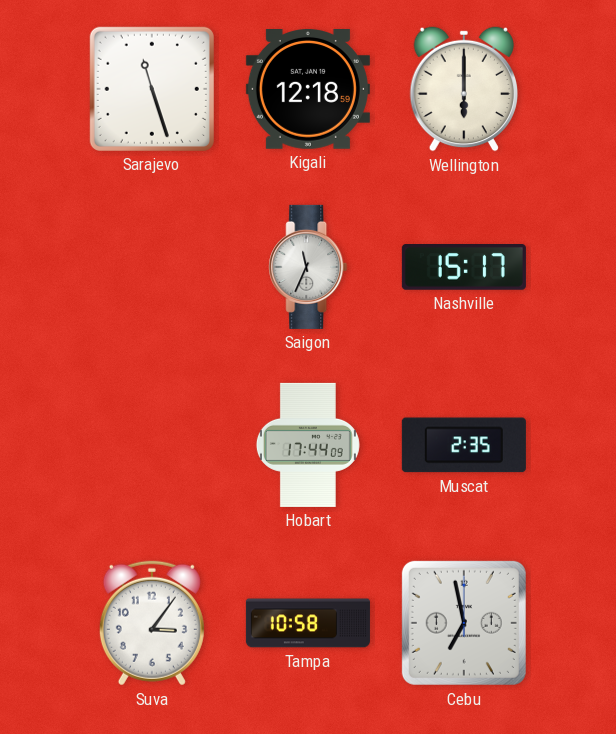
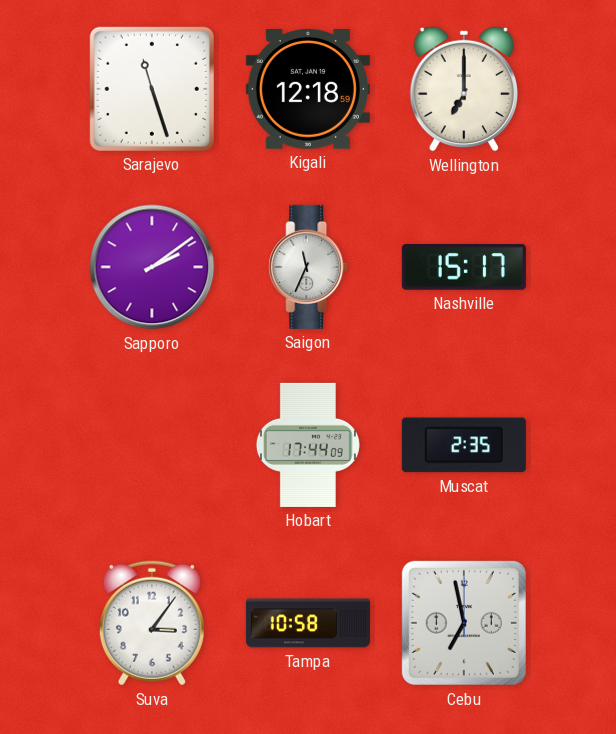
Wellington: 6:00 -> 7:00 (463, 89)
Sapporo: none -> 2:09 (152, 267)
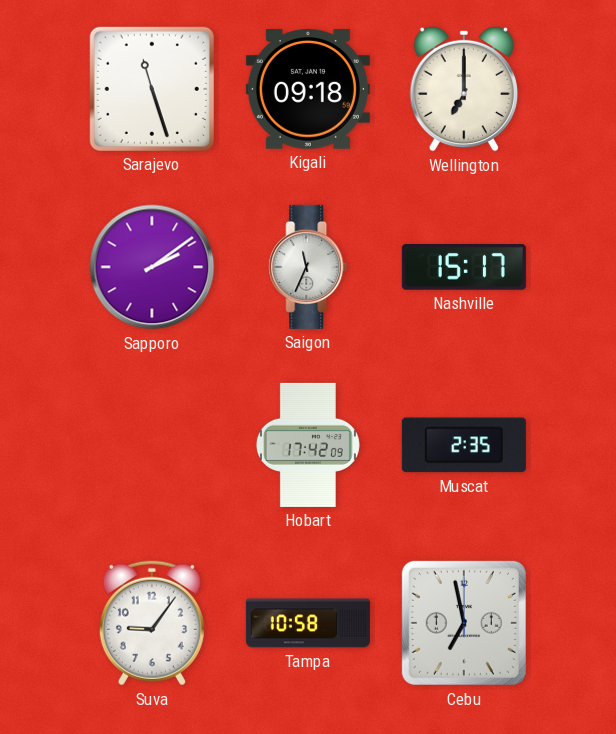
Kigali: 12:18 -> 09:18 (308, 90)
Hobart: 17:44 -> 17:42 (308, 445)
Suva: 3:06 -> 9:06 (152, 623)
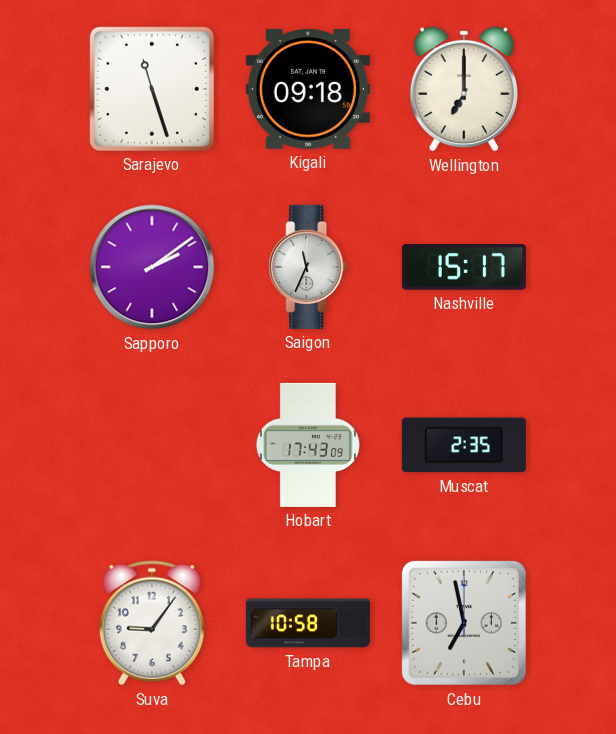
Hobart: 17:42 -> 17:43 (308, 445)
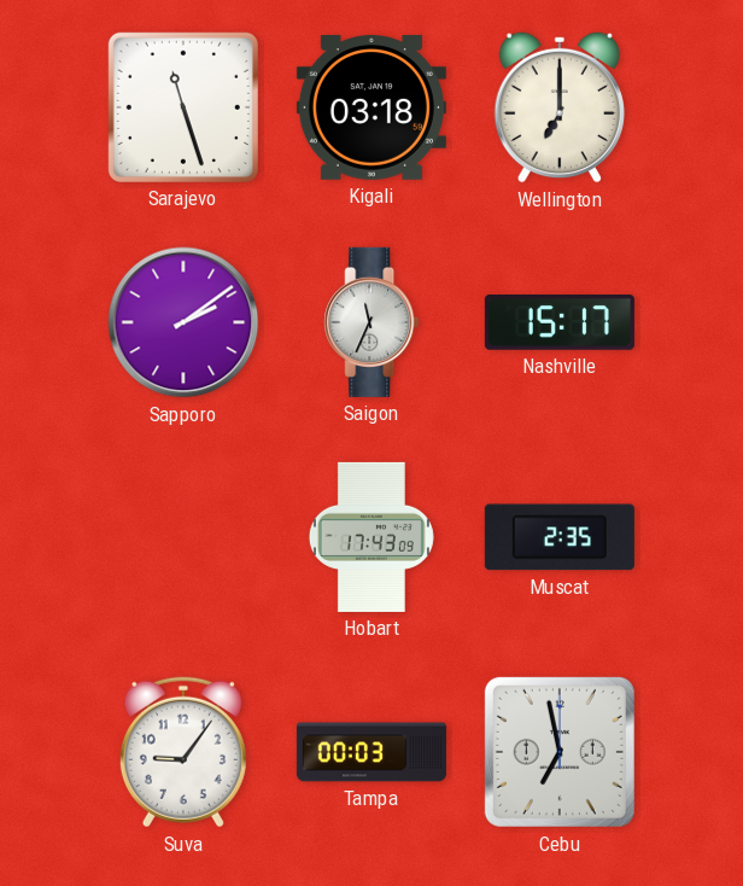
Kigali: 09:18 -> 03:18 (371, 109)
Tampa: 10:58 -> 00:03 (371, 752)
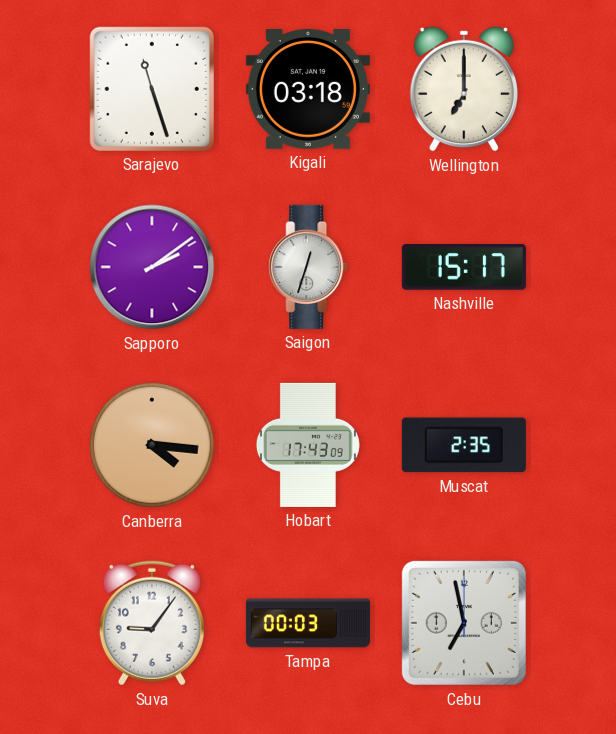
Saigon: 11:34 -> 12:33 (308, 267)
Canberra: none -> 4:16 (152, 445)
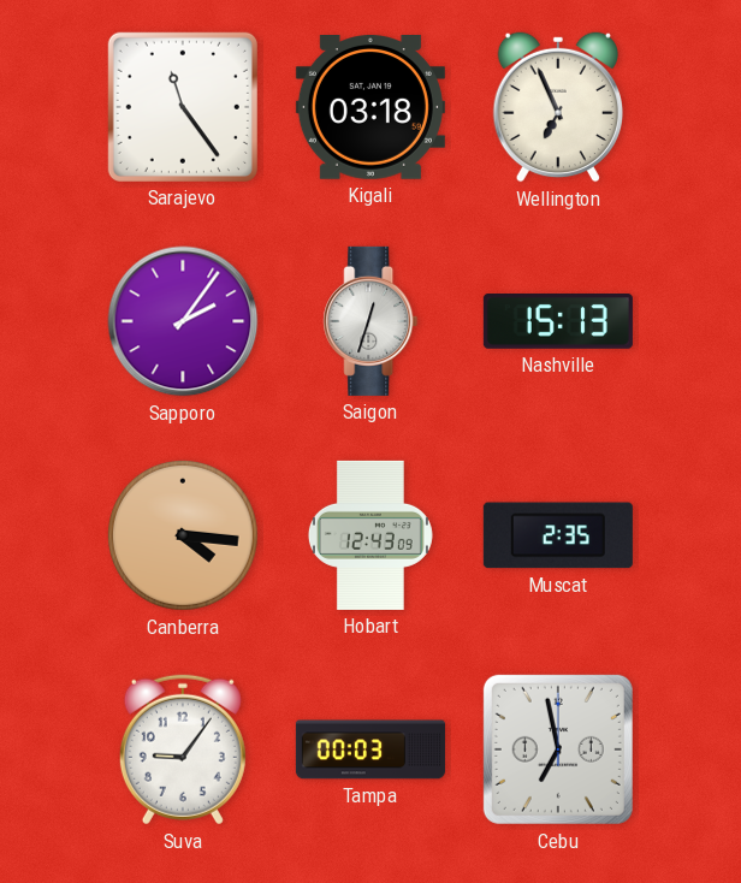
Sarajevo: 11:27 -> 11:24 (183, 107)
Wellington: 7:00 -> 6:56 (557, 107)
Sapporo: 2:09 -> 2:06 (183, 321)
Nashville: 15:17 -> 15:13 (558, 322)
Hobart: 17:43 -> 12:43 (370, 535)
